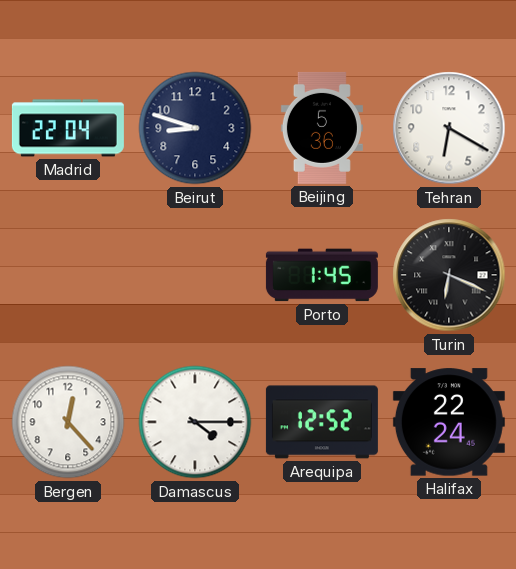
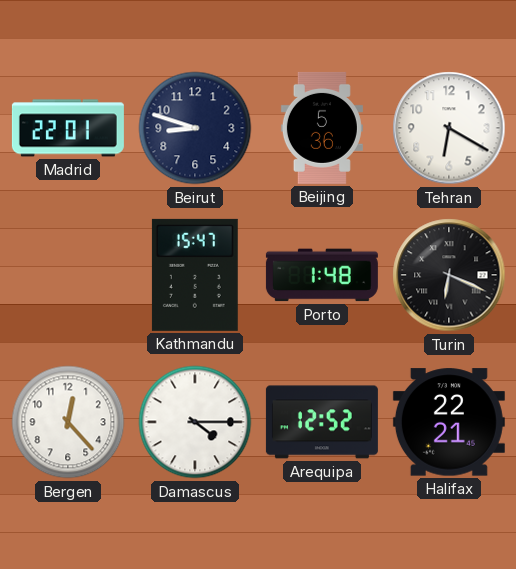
Madrid: 22:04 -> 22:01 (68, 128)
Kathmandu: none -> 15:47 (195, 275)
Porto: 1:45 -> 1:48 (322, 275)
Halifax: 22:24 -> 22:21 (449, 422)
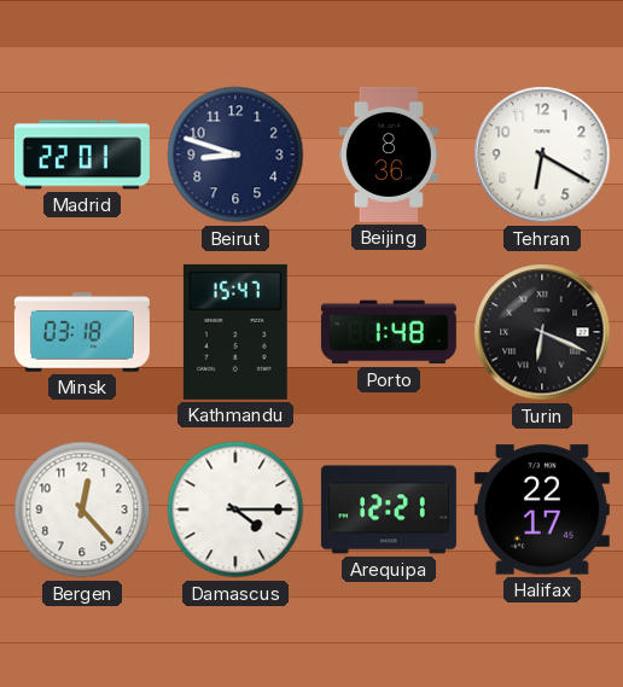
Beijing: 5:36 -> 8:36 (389, 155)
Minsk: none -> 03:18 (82, 332)
Arequipa: 12:52 -> 12:21 (389, 510)
Halifax: 22:21 -> 22:17 (542, 510)
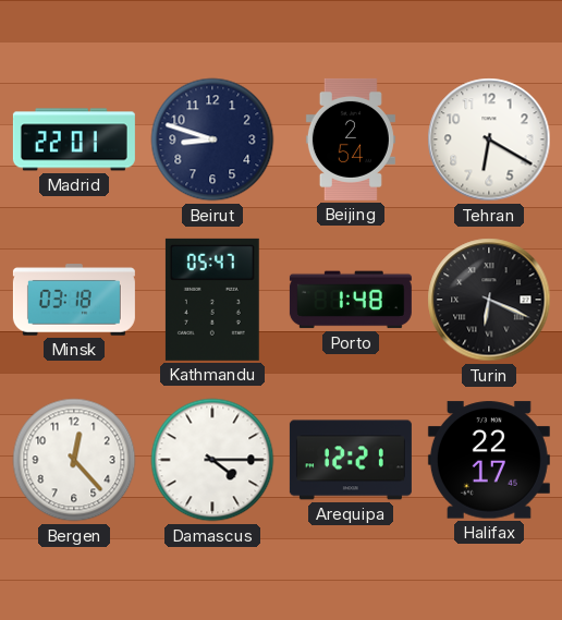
Beijing: 8:36 -> 2:54 (351, 139)
Kathmandu: 15:47 -> 05:47 (212, 300)
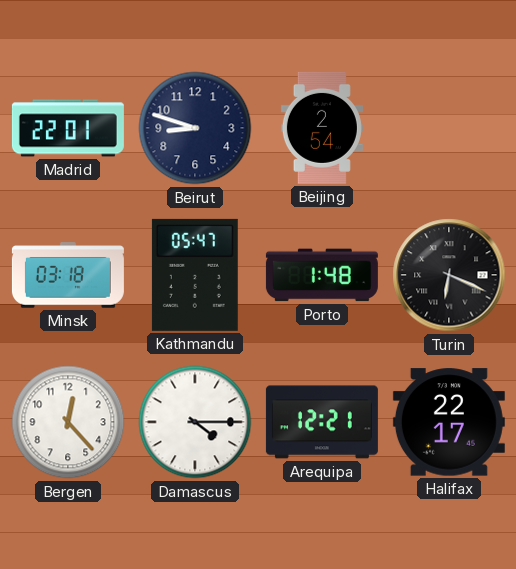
Tehran: 6:20 -> none (489, 139)
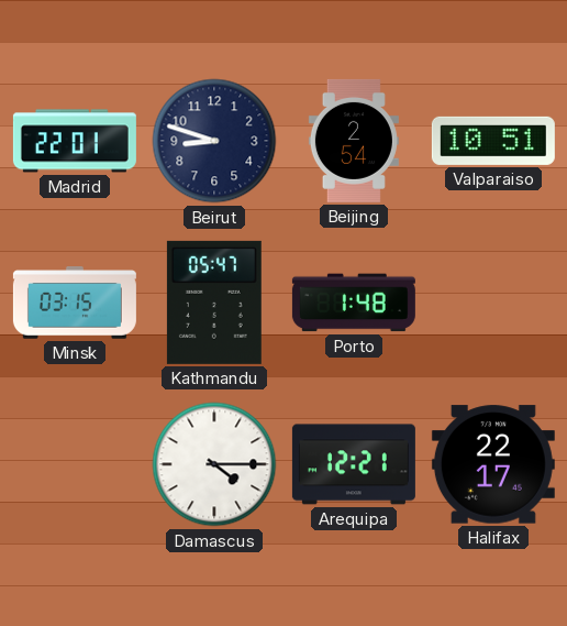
Valparaiso: none -> 10:51 (493, 141)
Minsk: 03:18 -> 03:15 (75, 303)
Turin: 6:19 -> none (449, 275)
Bergen: 12:23 -> none (68, 422)
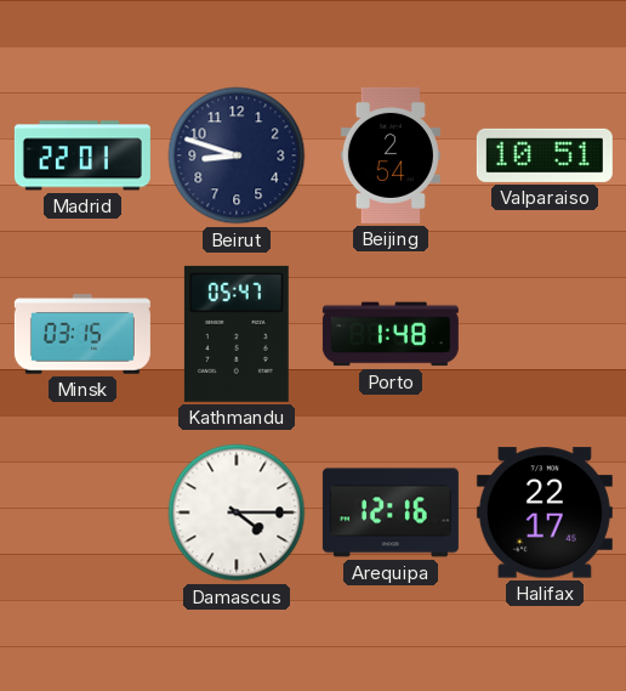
Arequipa: 12:21 -> 12:16 (391, 512)
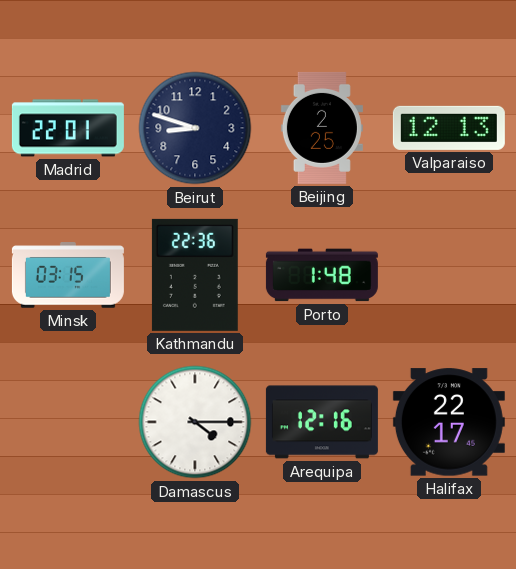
Beijing: 2:54 -> 2:25 (322, 128)
Valparaiso: 10:51 -> 12:13 (449, 128)
Kathmandu: 05:47 -> 22:36 (195, 275)
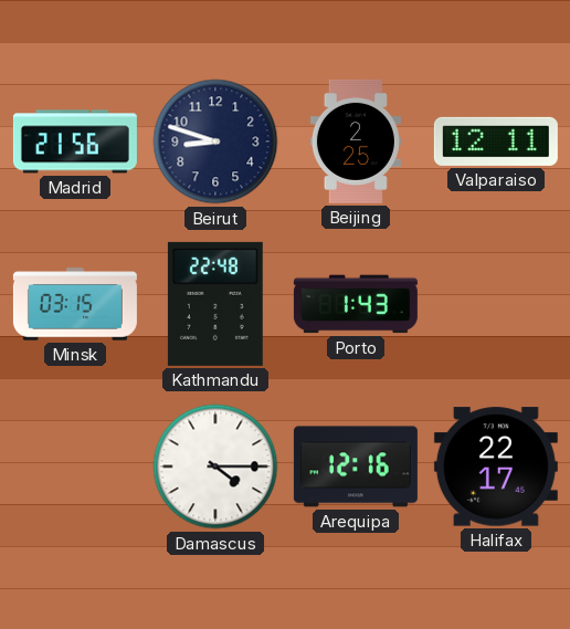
Madrid: 22:01 -> 21:56 (75, 141)
Valparaiso: 12:13 -> 12:11 (496, 141)
Kathmandu: 22:36 -> 22:48 (215, 304)
Porto: 1:48 -> 1:43 (356, 304)
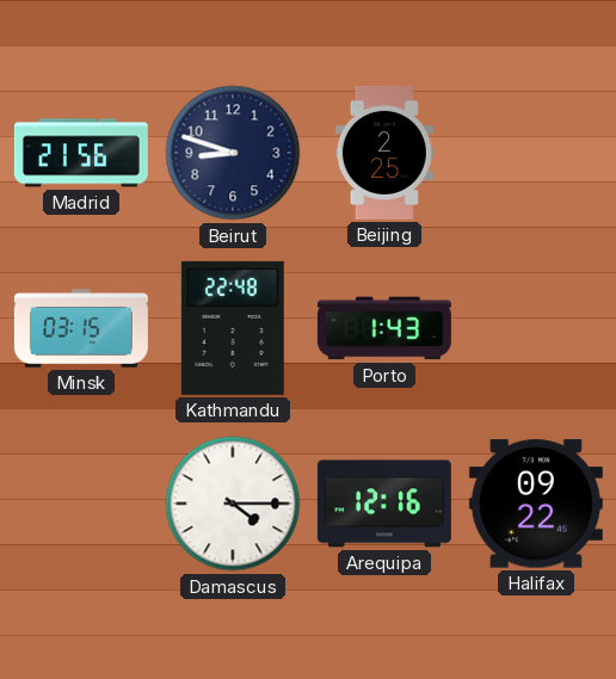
Valparaiso: 12:11 -> none (496, 141)
Halifax: 22:17 -> 09:22 (536, 504)
